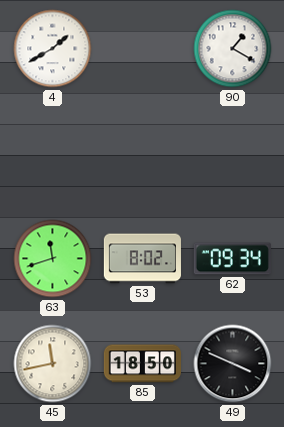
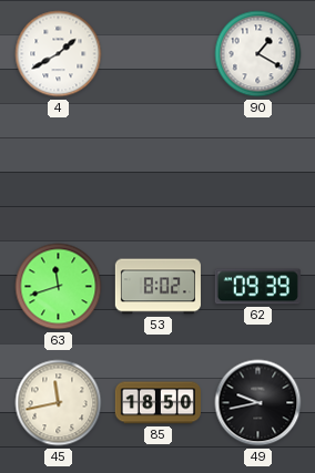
62: 09:34 -> 09:39 (257, 287)
49: 3:49 -> 9:43 (258, 403)
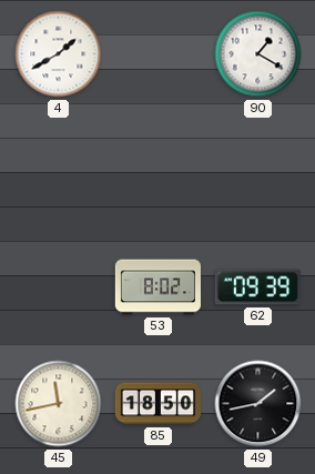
63: 11:42 -> none (59, 287)
49: 9:43 -> 1:43 (258, 404)
